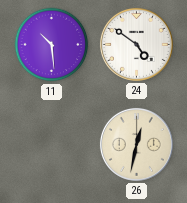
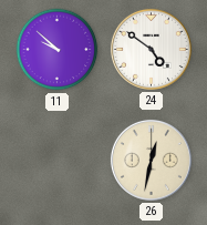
11: 10:29 -> 9:52 (58, 50)
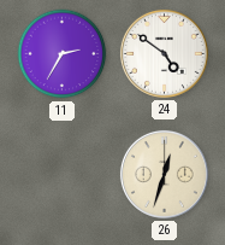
11: 9:52 -> 2:35 (63, 54)
26: 12:32 -> 12:33 (164, 174)
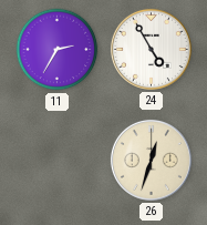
24: 4:51 -> 4:55 (151, 49)
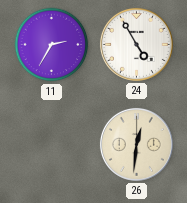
26: 12:33 -> 12:31 (136, 144)
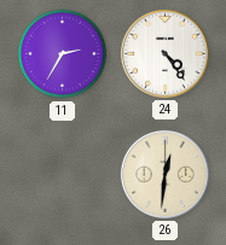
24: 4:55 -> 4:24 (164, 53)
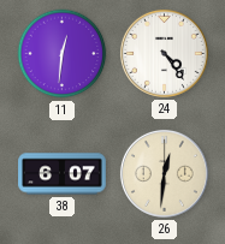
11: 2:35 -> 12:31 (63, 54)
38: none -> 6:07 (63, 174)
